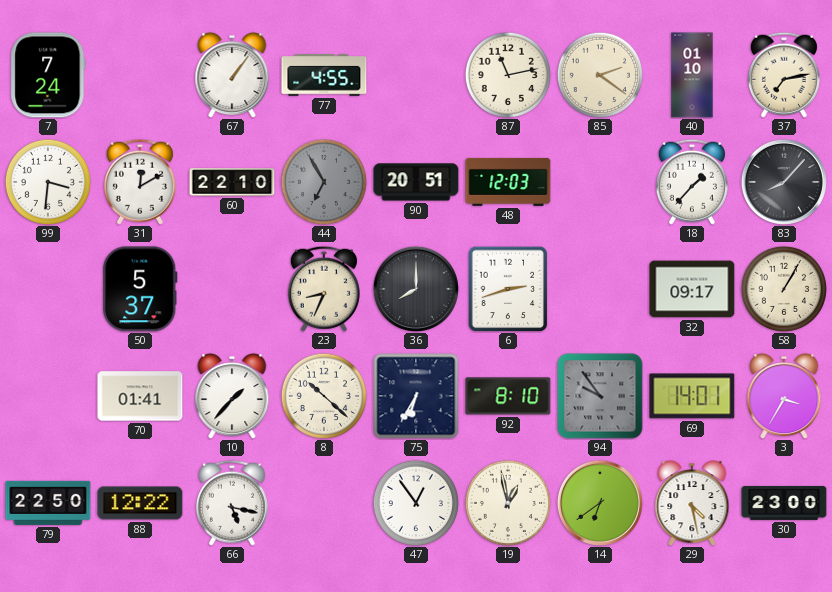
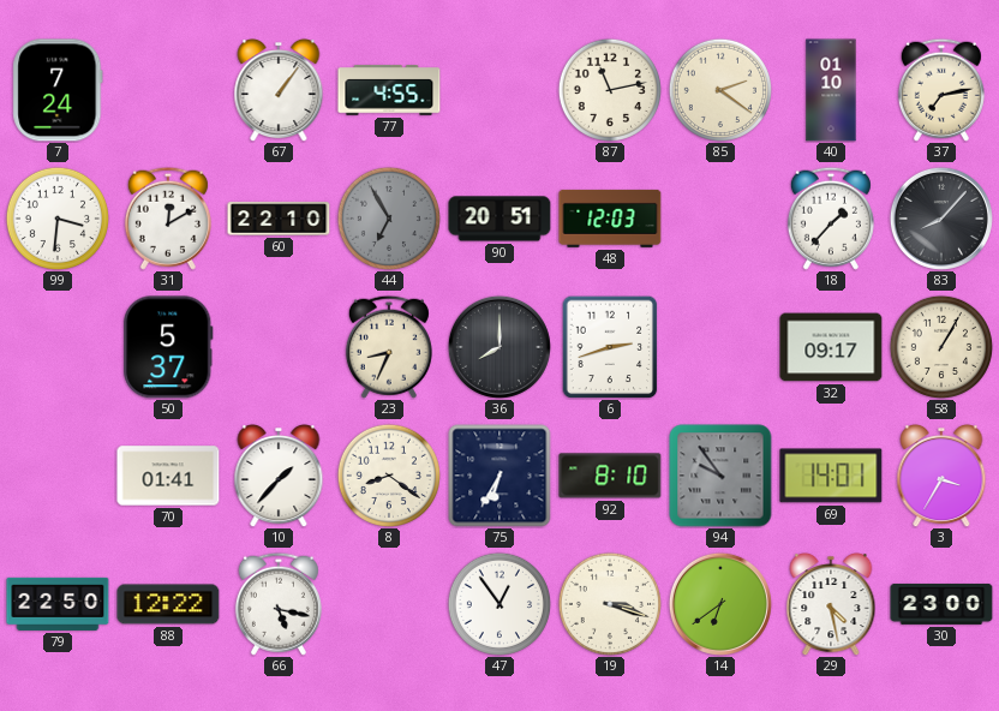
8: 10:22 -> 8:21 (389, 476)
19: 12:58 -> 3:18 (610, 604)
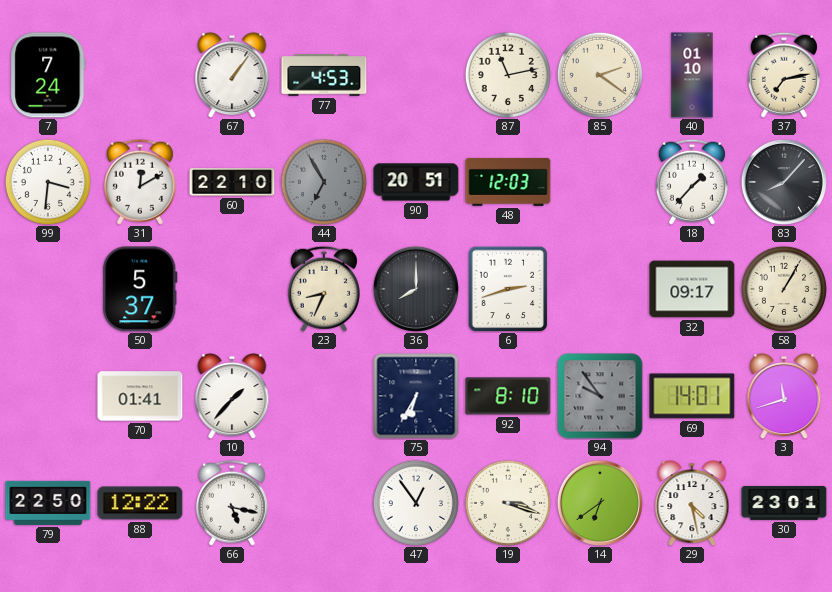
77: 4:55 -> 4:53 (324, 75)
8: 8:21 -> none (389, 476)
3: 3:35 -> 11:42 (784, 397)
30: 23:00 -> 23:01 (784, 503)
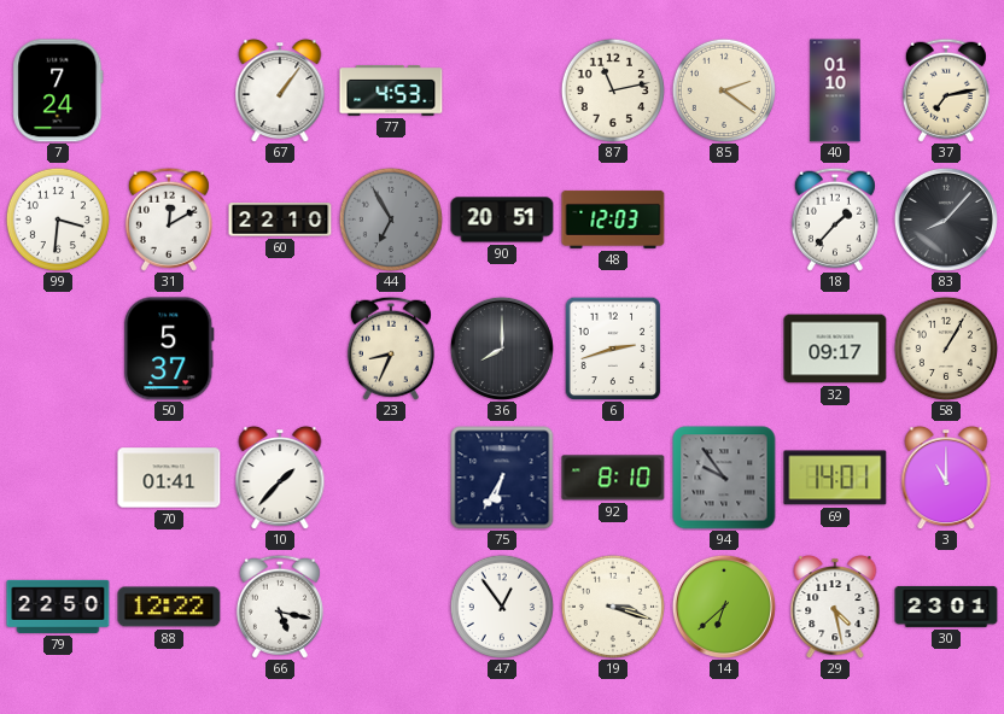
3: 11:42 -> 11:00 (946, 479)
14: 6:39 -> 6:38 (724, 607)
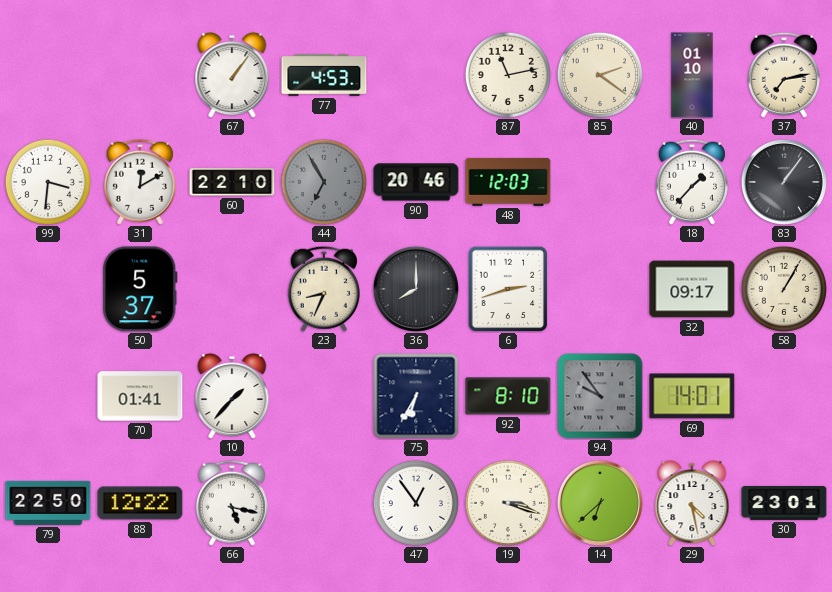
7: 7:24 -> none (58, 90)
90: 20:51 -> 20:46 (416, 182)
83: 8:07 -> 1:06 (784, 182)
3: 11:00 -> none (946, 479)
